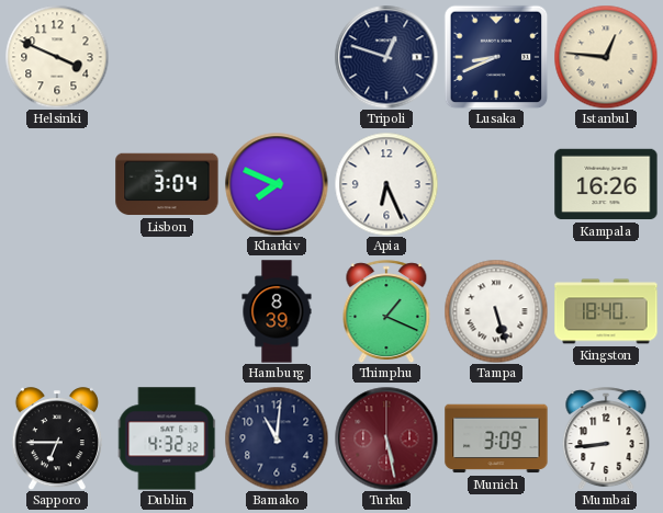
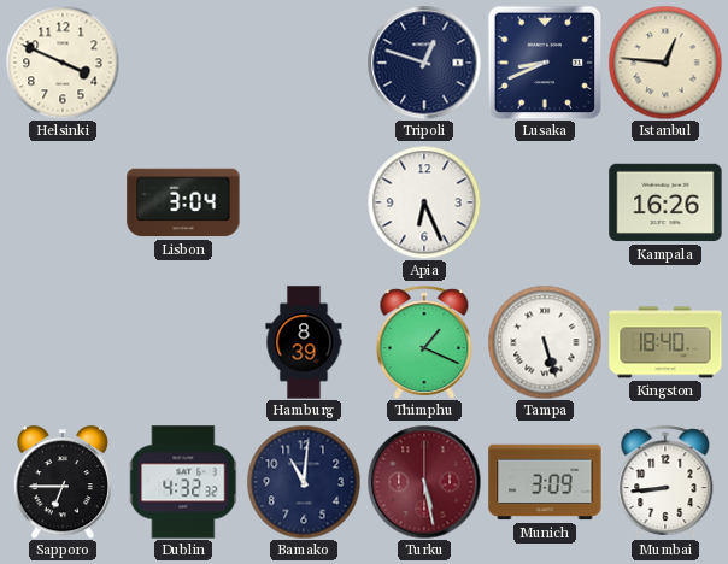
Kharkiv: 7:49 -> none (277, 184)
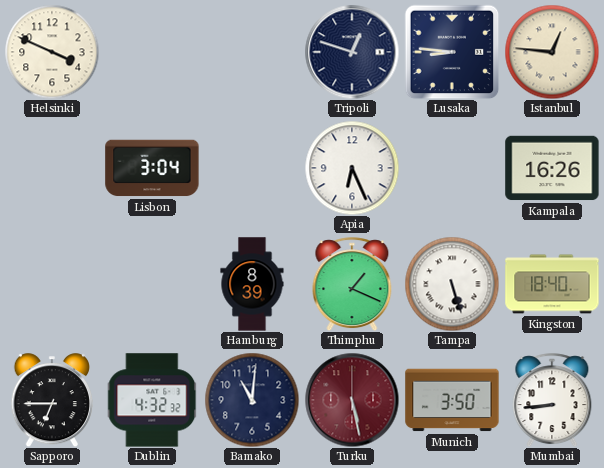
Lusaka: 8:41 -> 8:46 (452, 52)
Munich: 3:09 -> 3:50 (452, 400)
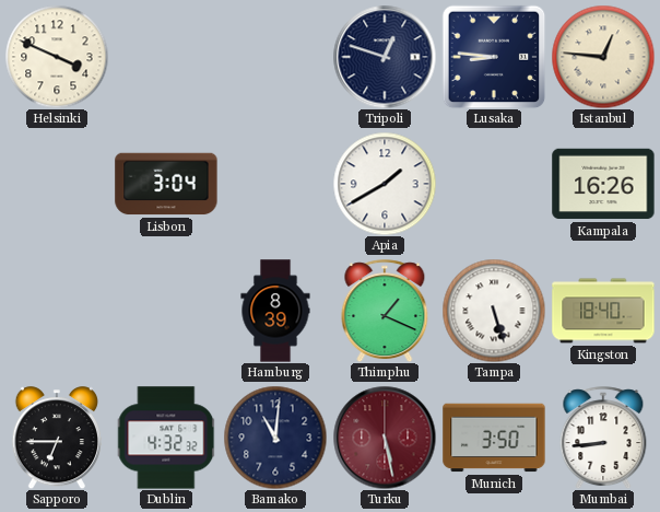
Apia: 6:26 -> 1:40 (385, 184)
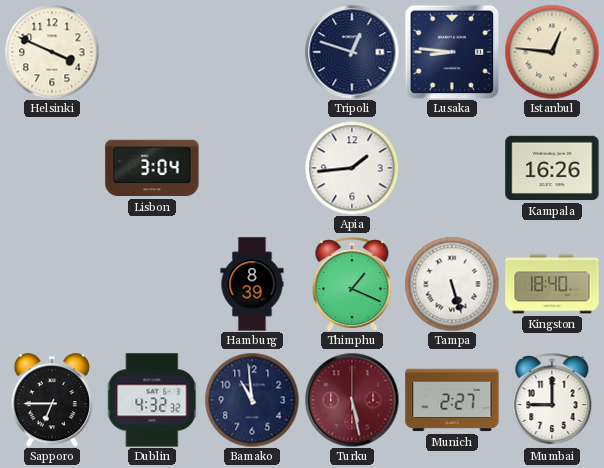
Apia: 1:40 -> 1:44 (352, 168)
Bamako: 11:01 -> 10:59 (252, 400)
Munich: 3:50 -> 2:27 (452, 400)
Mumbai: 8:44 -> 9:00 (552, 400)
